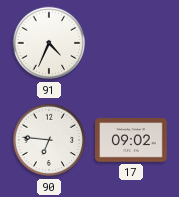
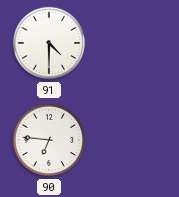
91: 4:34 -> 4:30 (49, 43)
17: 09:02 -> none (131, 140)
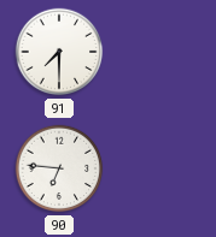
91: 4:30 -> 7:30 (59, 52)
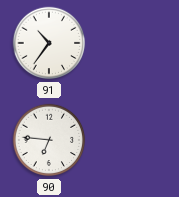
91: 7:30 -> 10:36 (49, 43)
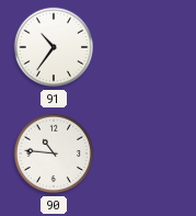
90: 6:46 -> 10:46 (54, 154)
